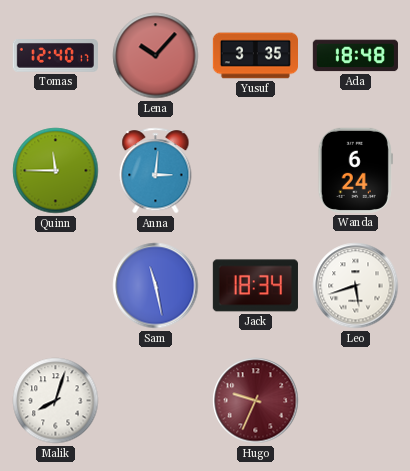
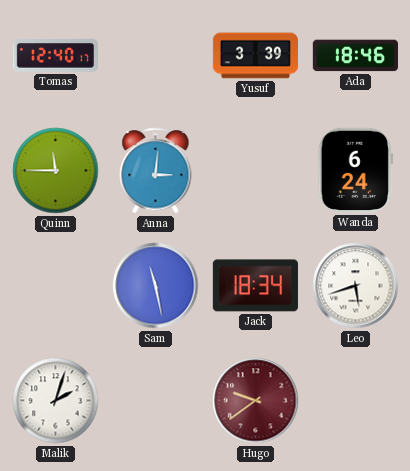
Lena: 10:07 -> none (156, 56)
Yusuf: 3:35 -> 3:39 (255, 56)
Ada: 18:48 -> 18:46 (355, 56)
Malik: 8:03 -> 2:03 (56, 401)
Hugo: 9:34 -> 9:39 (256, 401)
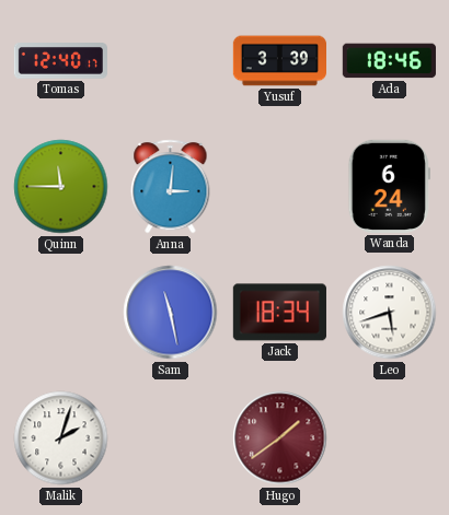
Hugo: 9:39 -> 1:39 (280, 438)
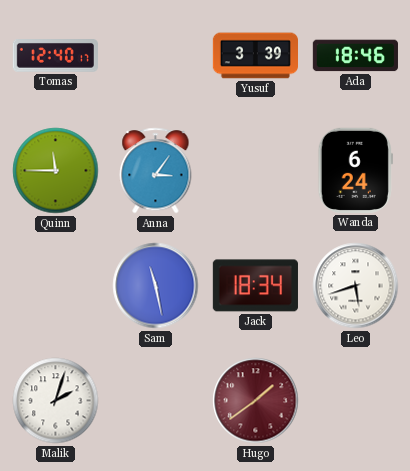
Anna: 3:01 -> 3:06 (156, 171)
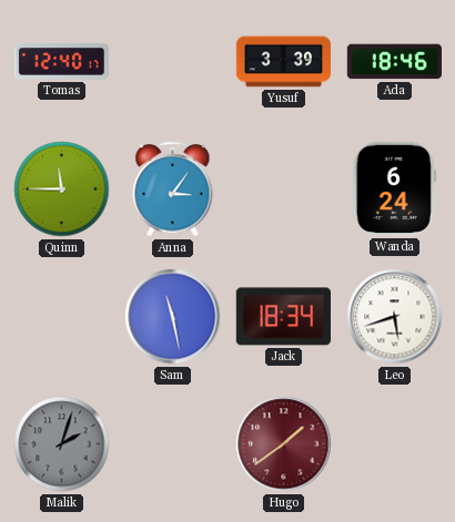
Malik dial: white -> grey (62, 444)
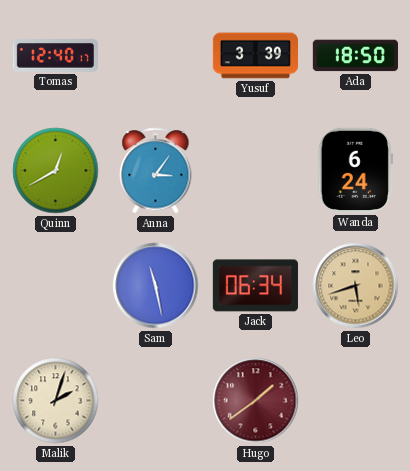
Ada: 18:46 -> 18:50 (355, 56)
Quinn: 11:45 -> 12:40 (56, 171)
Jack: 18:34 -> 06:34 (255, 286)
Leo dial: white -> champagne (356, 286)
Malik dial: grey -> cream (56, 401)
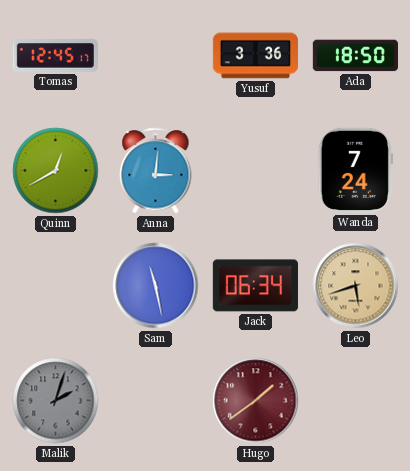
Tomas: 12:40 -> 12:45 (55, 56)
Yusuf: 3:39 -> 3:36 (255, 56)
Anna: 3:06 -> 3:01 (156, 171)
Wanda: 6:24 -> 7:24 (355, 170)
Malik dial: cream -> grey (56, 401)
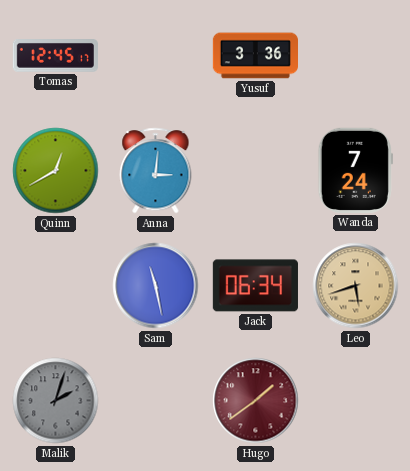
Ada: 18:50 -> none (355, 56)
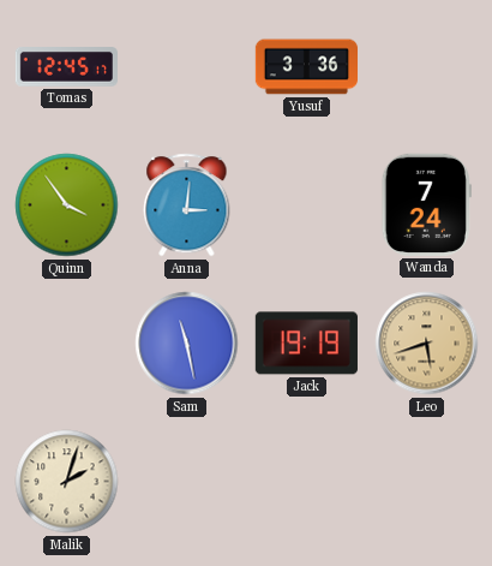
Quinn: 12:40 -> 3:54 (67, 205)
Jack: 06:34 -> 19:19 (306, 344)
Malik dial: grey -> cream (67, 482)
Hugo: 1:39 -> none (256, 401)
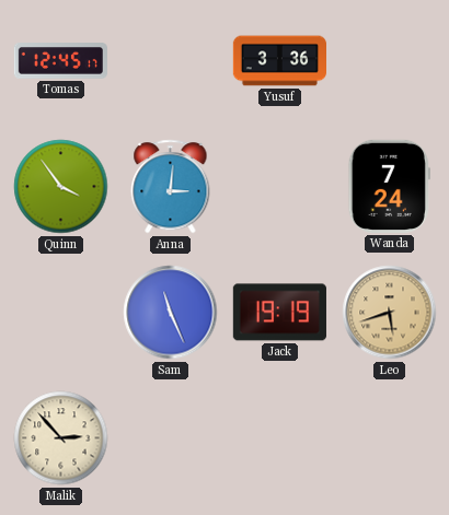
Sam: 11:28 -> 11:26 (171, 313)
Malik: 2:03 -> 2:53 (61, 438)
